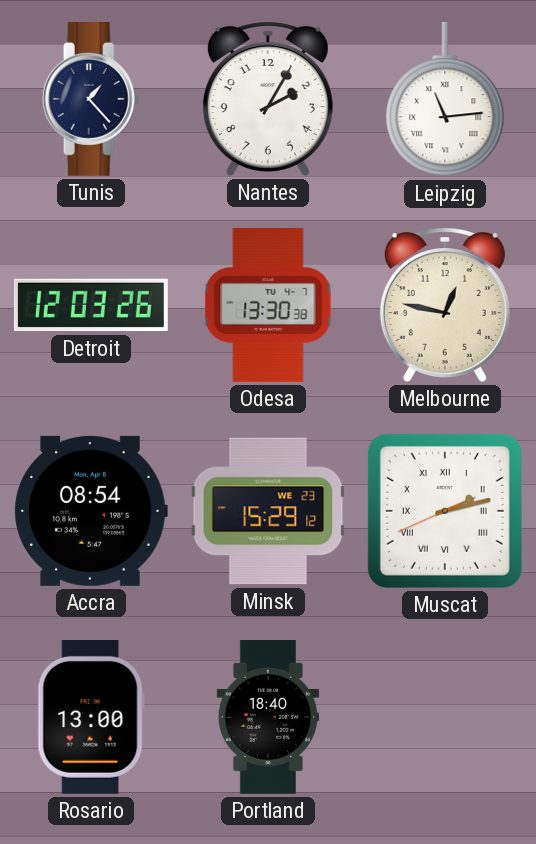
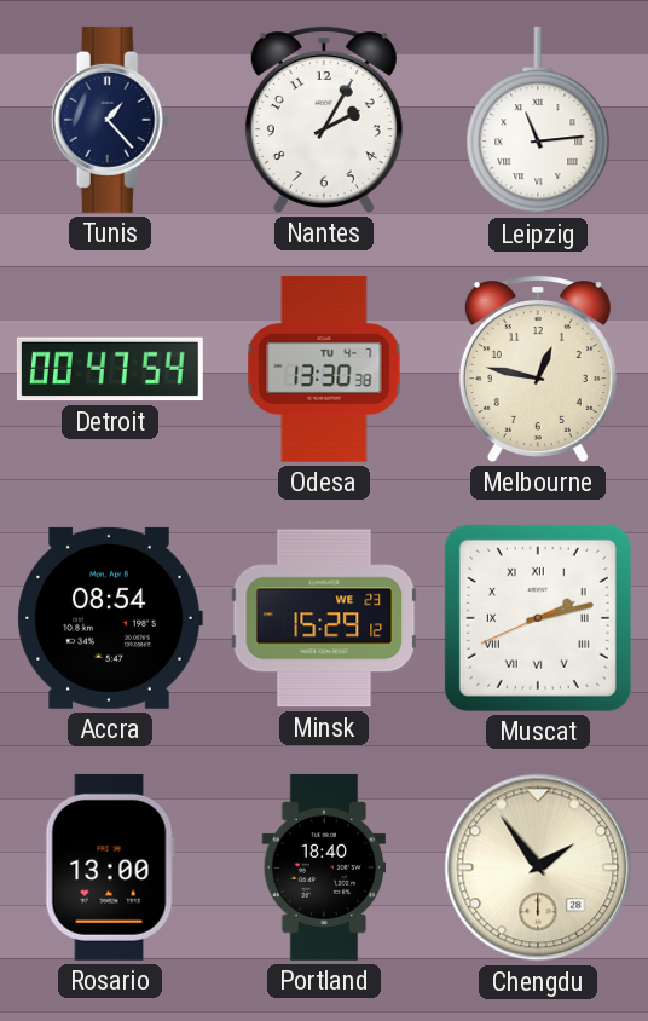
Detroit: 12:03 -> 00:47 (110, 369)
Chengdu: none -> 1:54 (538, 867)
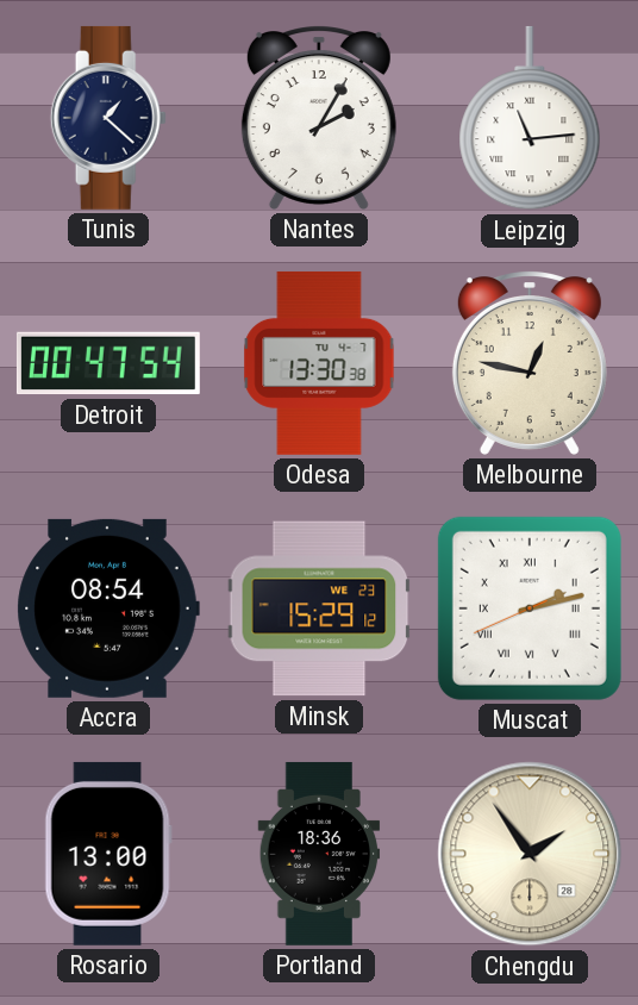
Tunis: 1:23 -> 1:22 (108, 118)
Portland: 18:40 -> 18:36 (319, 854)
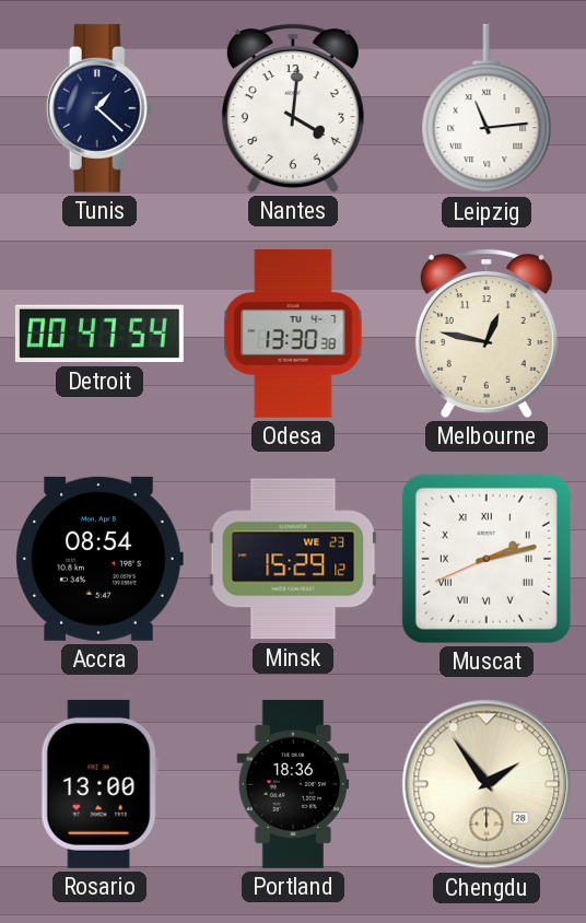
Nantes: 2:05 -> 4:01 (293, 108)
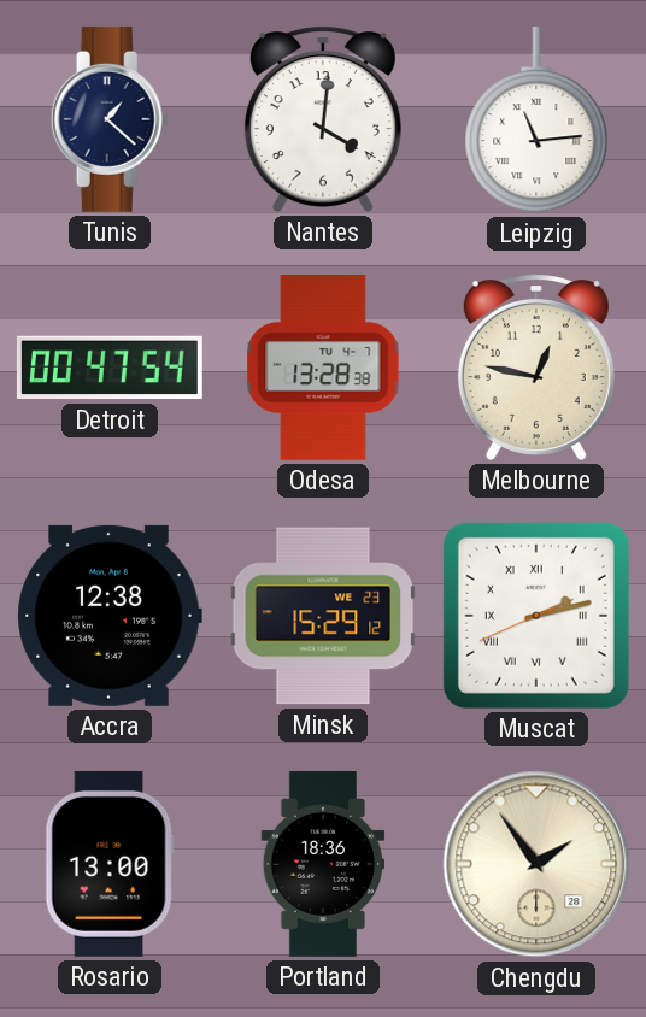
Odesa: 13:30 -> 13:28 (323, 368)
Accra: 08:54 -> 12:38 (110, 616)
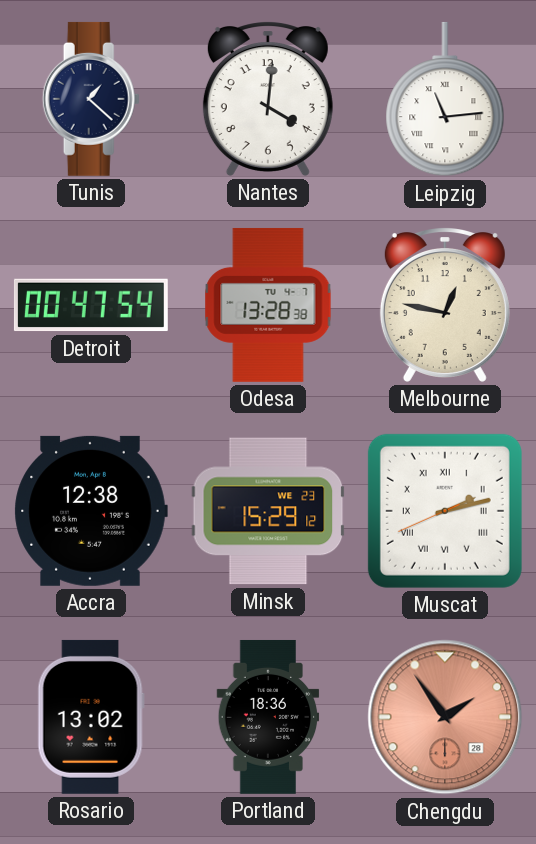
Rosario: 13:00 -> 13:02 (91, 717)
Chengdu dial: cream -> salmon (445, 717)
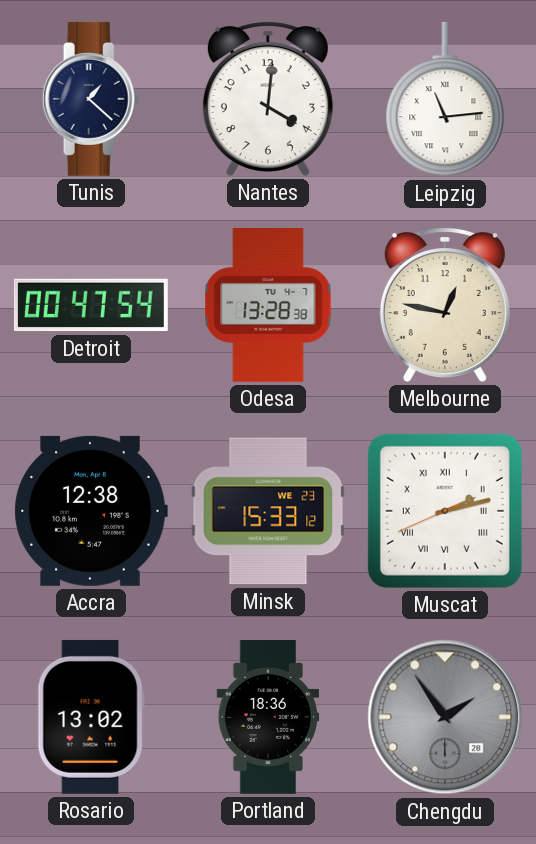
Minsk: 15:29 -> 15:33 (268, 511)
Chengdu dial: salmon -> grey (445, 717)
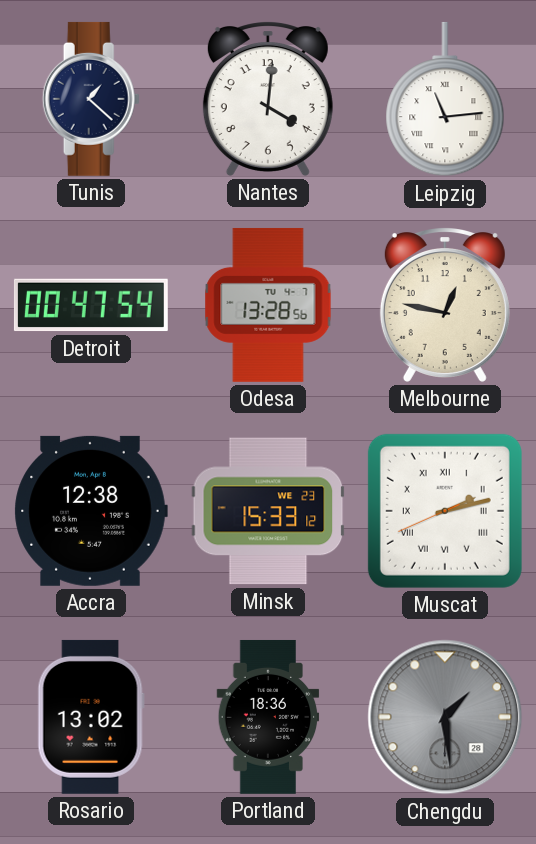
Odesa: 13:28:38 -> 13:28:56 (268, 305)
Chengdu: 1:54 -> 1:29 (445, 717)
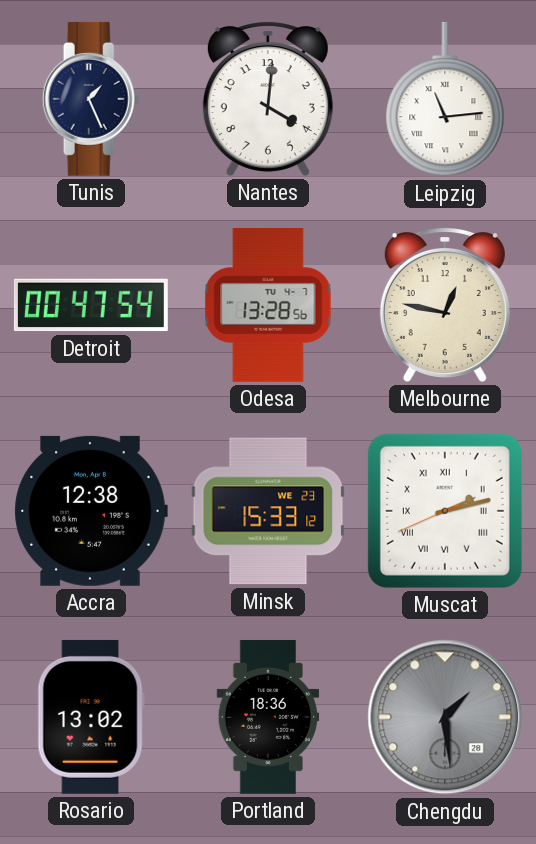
Tunis: 1:22 -> 1:26 (91, 99)
